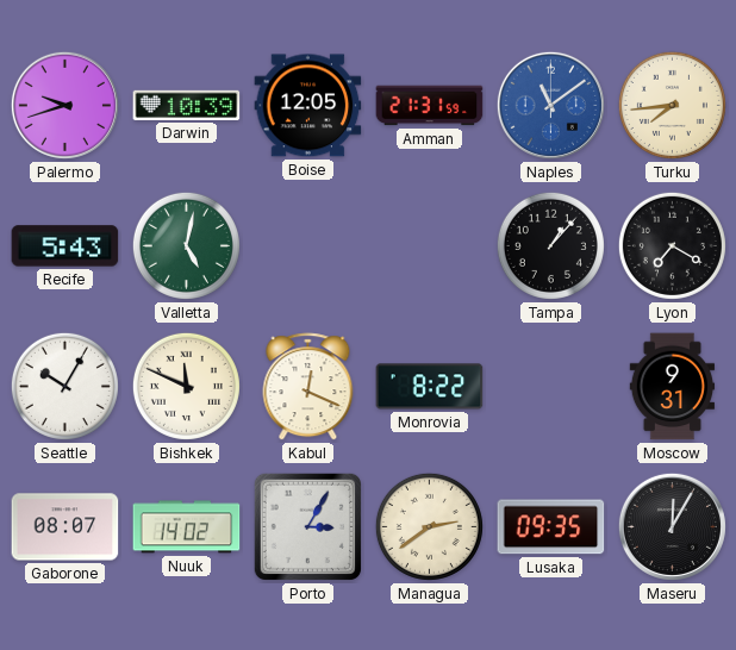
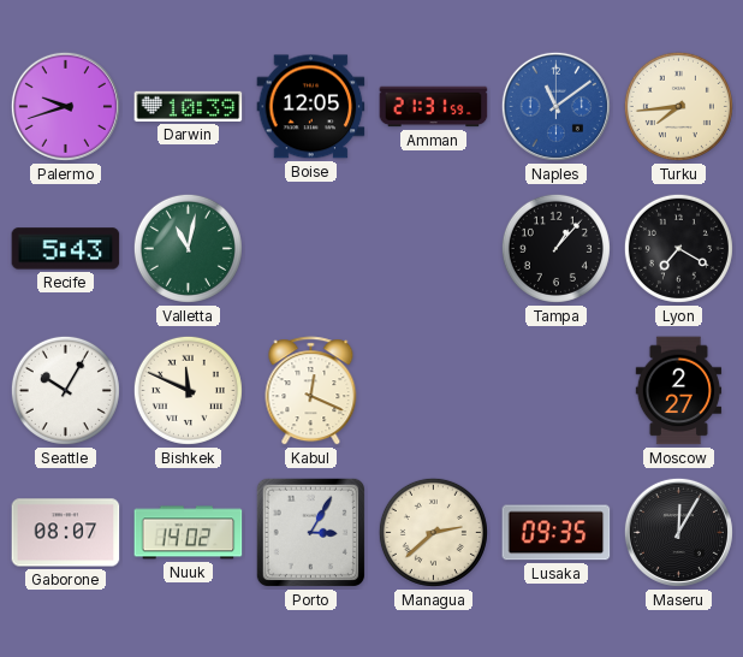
Valletta: 5:02 -> 11:02 (188, 248)
Monrovia: 8:22 -> none (430, 387)
Moscow: 9:31 -> 2:27 (679, 391)
Managua: 2:39 -> 2:38 (433, 532)
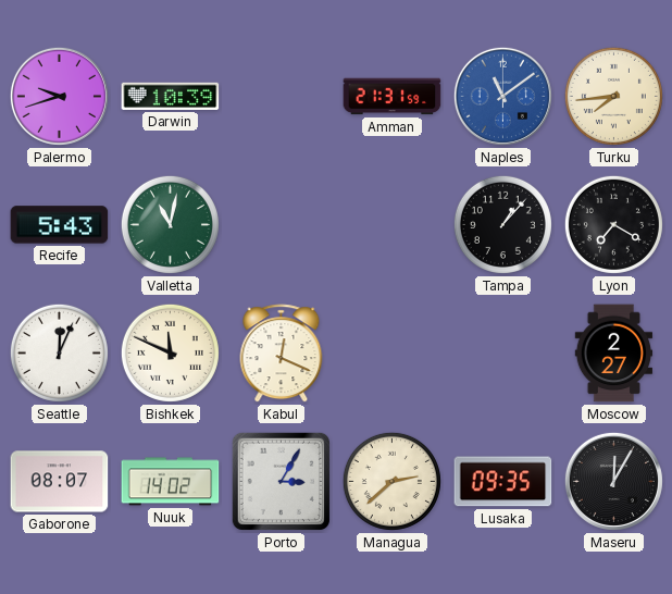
Boise: 12:05 -> none (311, 107)
Seattle: 10:05 -> 12:04 (59, 352)
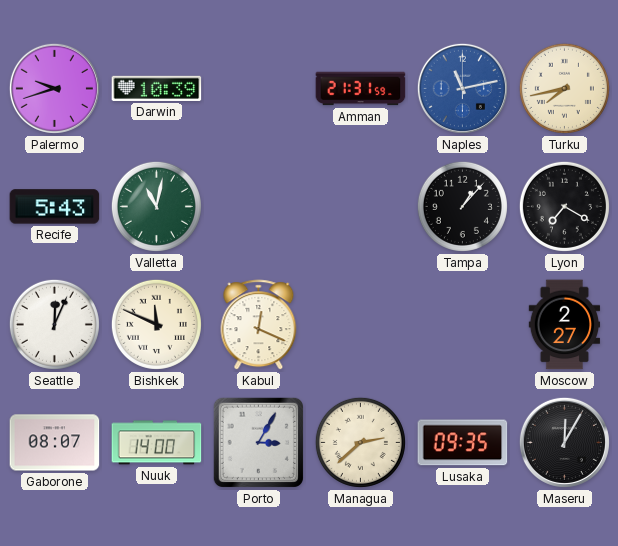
Naples: 11:09 -> 11:13 (462, 88)
Turku: 7:44 -> 7:43 (564, 88)
Nuuk: 14:02 -> 14:00 (157, 443)
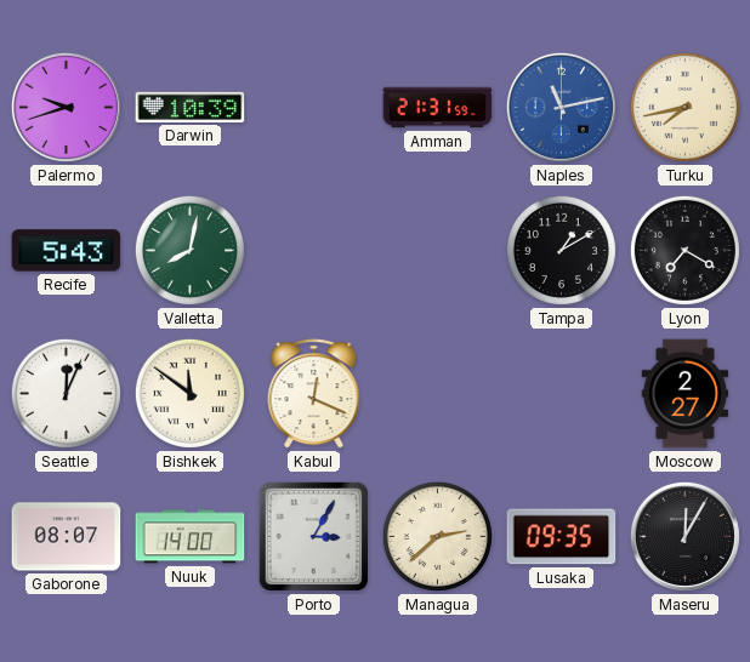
Valletta: 11:02 -> 8:02 (189, 250)
Tampa: 1:07 -> 1:10 (561, 250)
Bishkek: 11:49 -> 11:51 (189, 393)
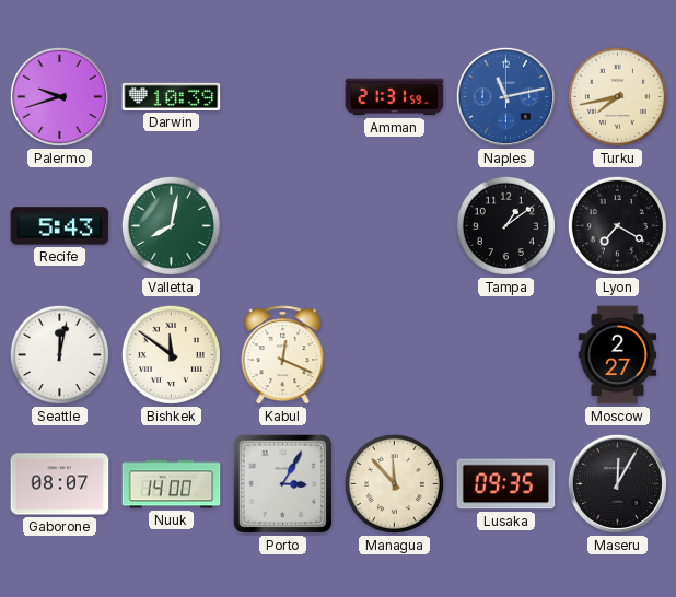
Tampa: 1:10 -> 1:09 (505, 225)
Seattle: 12:04 -> 12:02 (59, 354)
Managua: 2:38 -> 11:53 (394, 483)
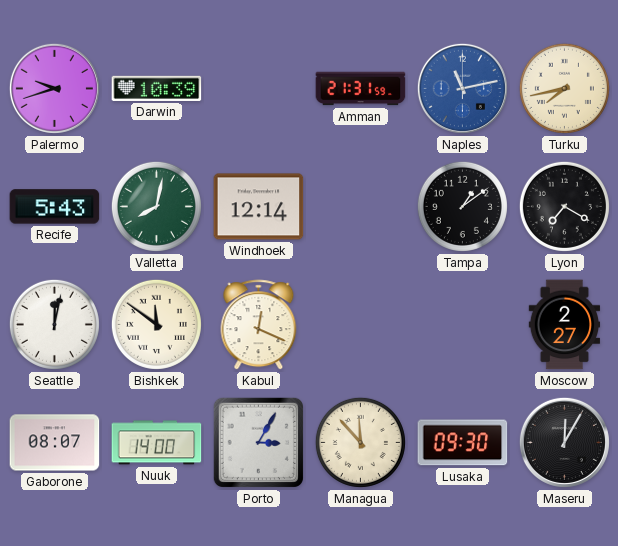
Windhoek: none -> 12:14 (259, 207)
Lusaka: 09:35 -> 09:30 (463, 443)
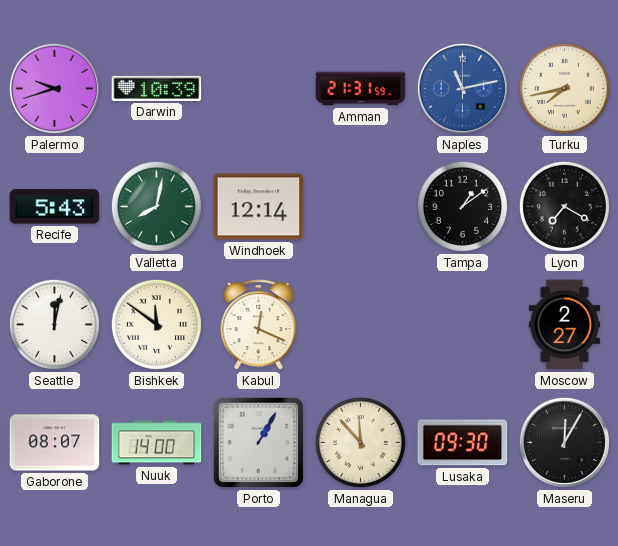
Porto: 3:05 -> 1:05 (258, 442)
